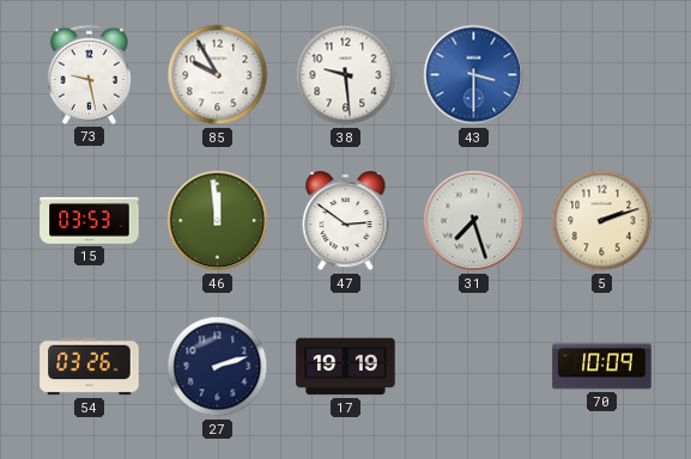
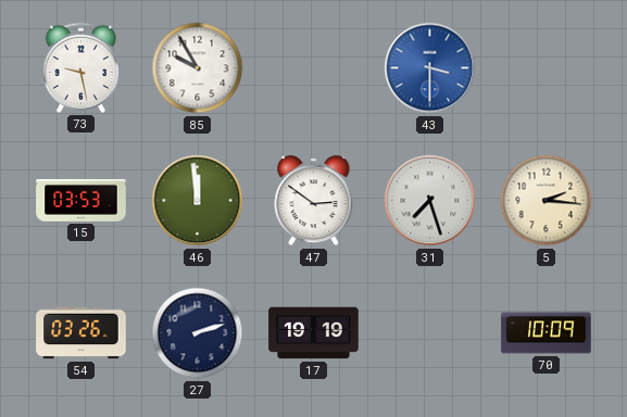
38: 9:29 -> none (346, 75)
5: 2:12 -> 2:16 (547, 201)
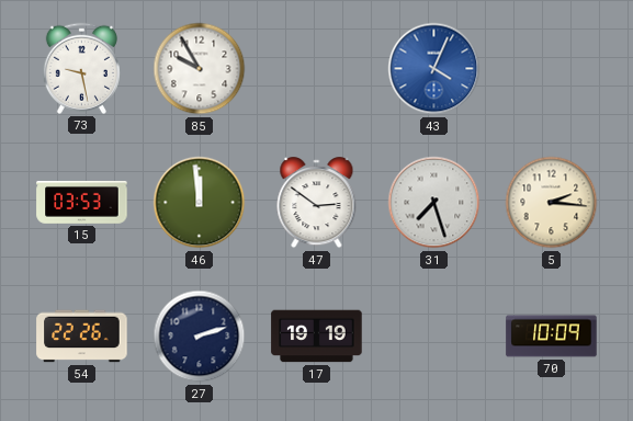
43: 3:30 -> 4:04 (434, 69)
54: 03:26 -> 22:26 (82, 337)
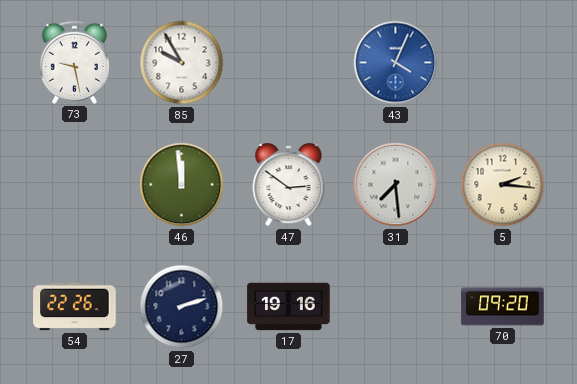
15: 03:53 -> none (82, 202)
31: 7:27 -> 7:29 (396, 185)
17: 19:19 -> 19:16 (289, 307)
70: 10:09 -> 09:20 (503, 307)
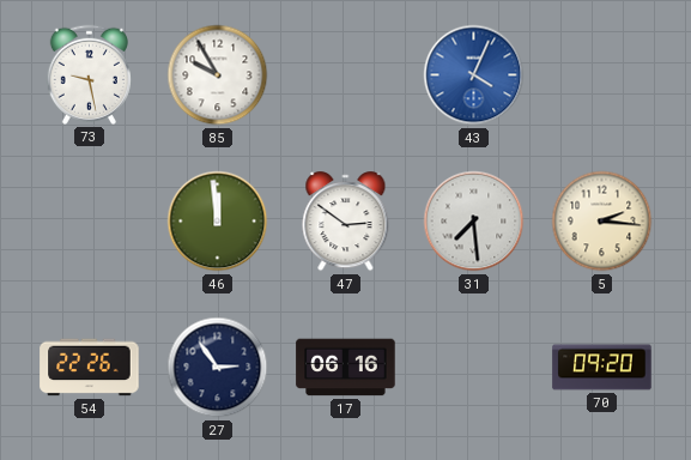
27: 2:12 -> 2:54 (218, 368)
17: 19:16 -> 06:16 (346, 368)
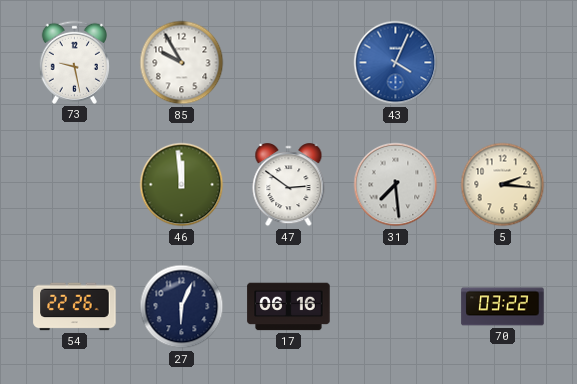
27: 2:54 -> 6:04 (182, 307)
70: 09:20 -> 03:22 (503, 307)
